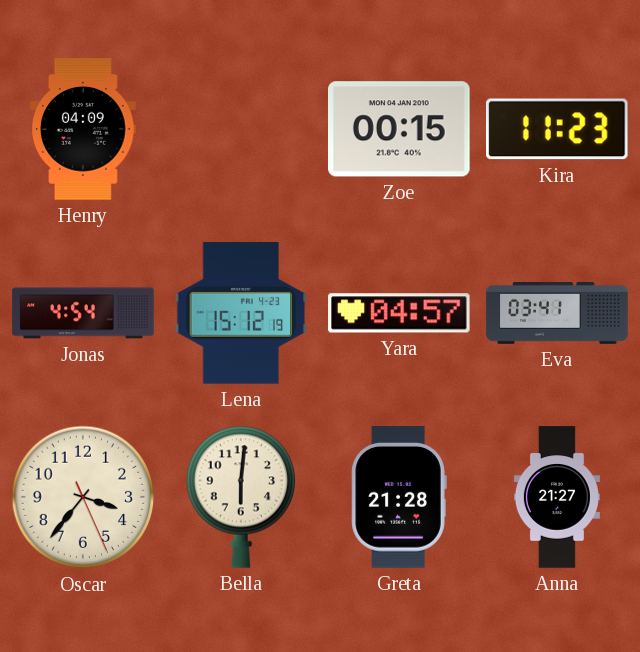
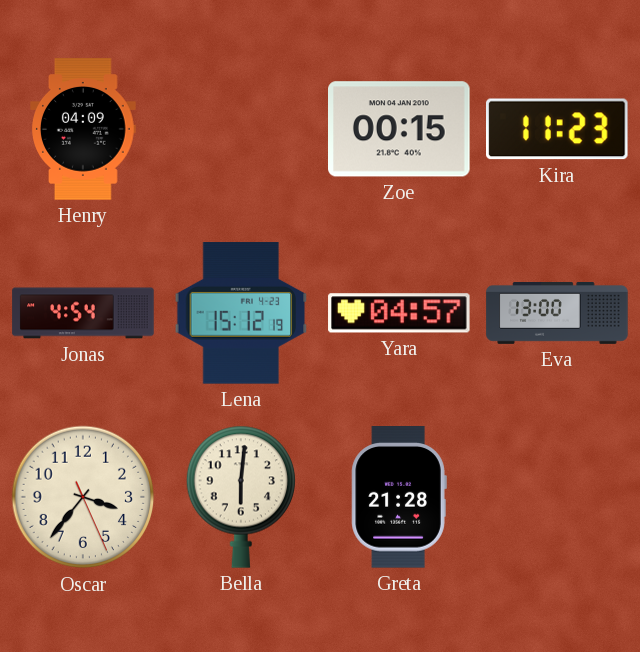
Eva: 03:41 -> 13:00 (557, 314)
Anna: 21:27 -> none (557, 497)
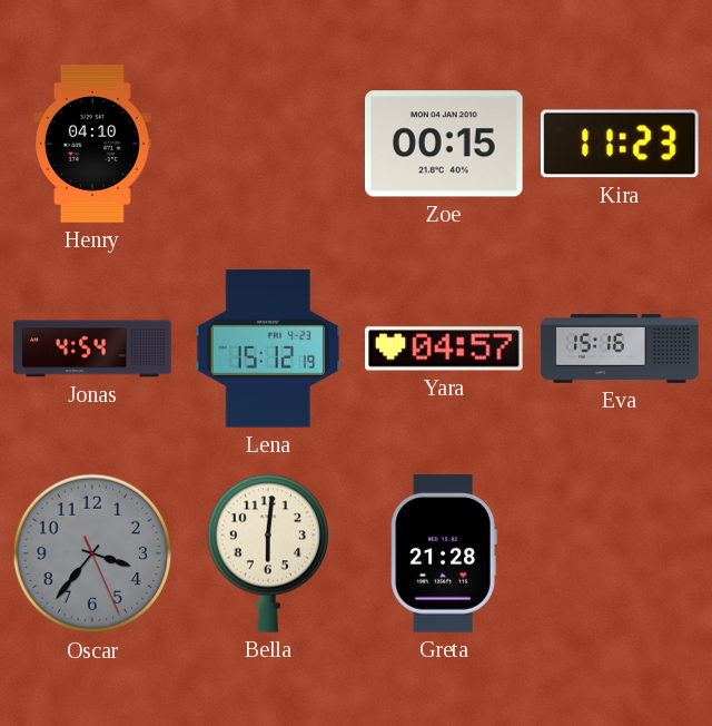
Henry: 04:09 -> 04:10 (93, 144)
Eva: 13:00 -> 15:16 (620, 350)
Oscar dial: cream -> grey (92, 553)
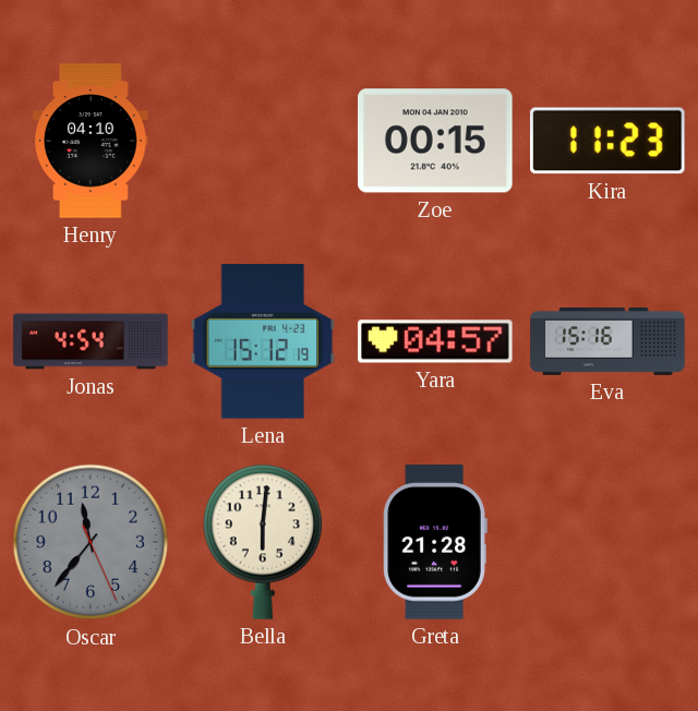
Oscar: 3:36 -> 11:36 (91, 542)
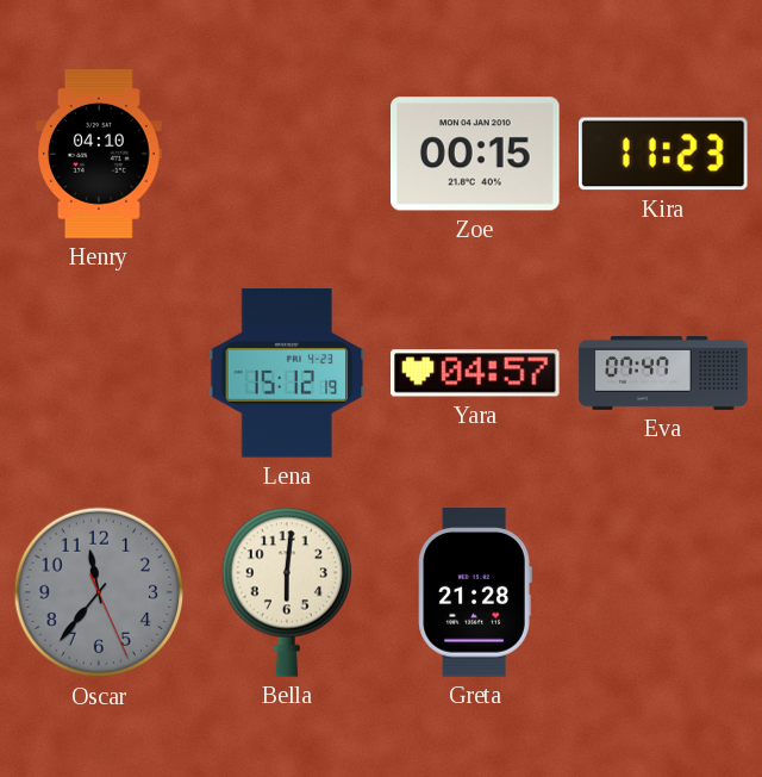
Jonas: 4:54 -> none (91, 341)
Eva: 15:16 -> 07:47 (663, 374)
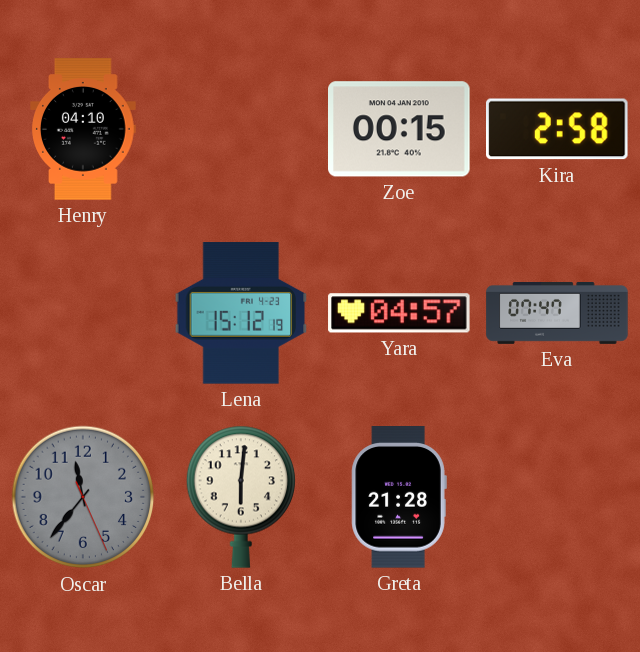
Kira: 11:23 -> 2:58 (558, 129)
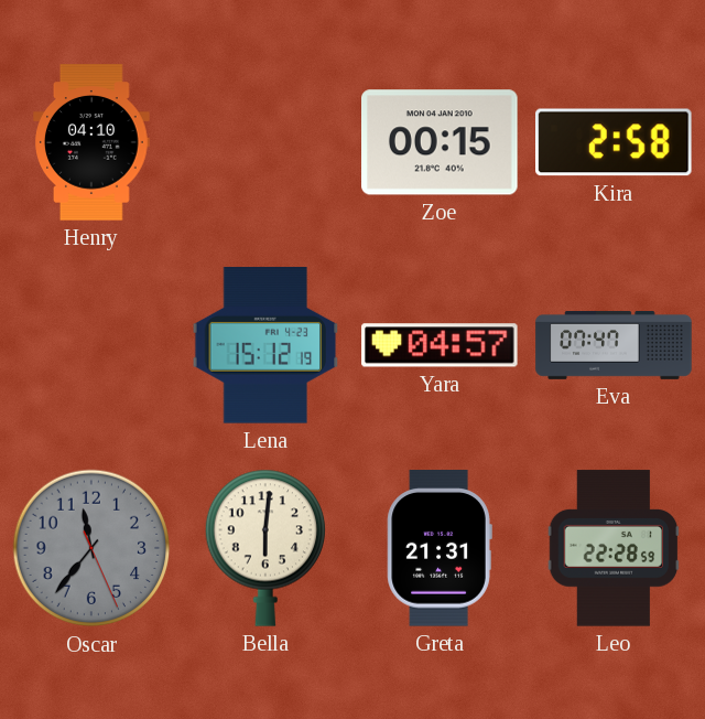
Greta: 21:28 -> 21:31 (440, 548)
Leo: none -> 22:28 (614, 548)
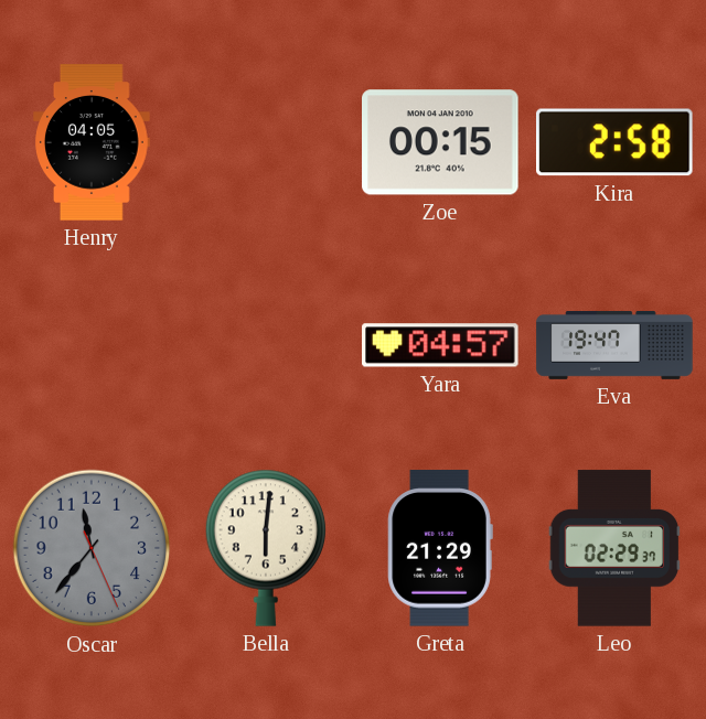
Henry: 04:10 -> 04:05 (93, 142)
Lena: 15:12 -> none (265, 345)
Eva: 07:47 -> 19:47 (614, 346)
Greta: 21:31 -> 21:29 (440, 548)
Leo: 22:28 -> 02:29 (614, 548)
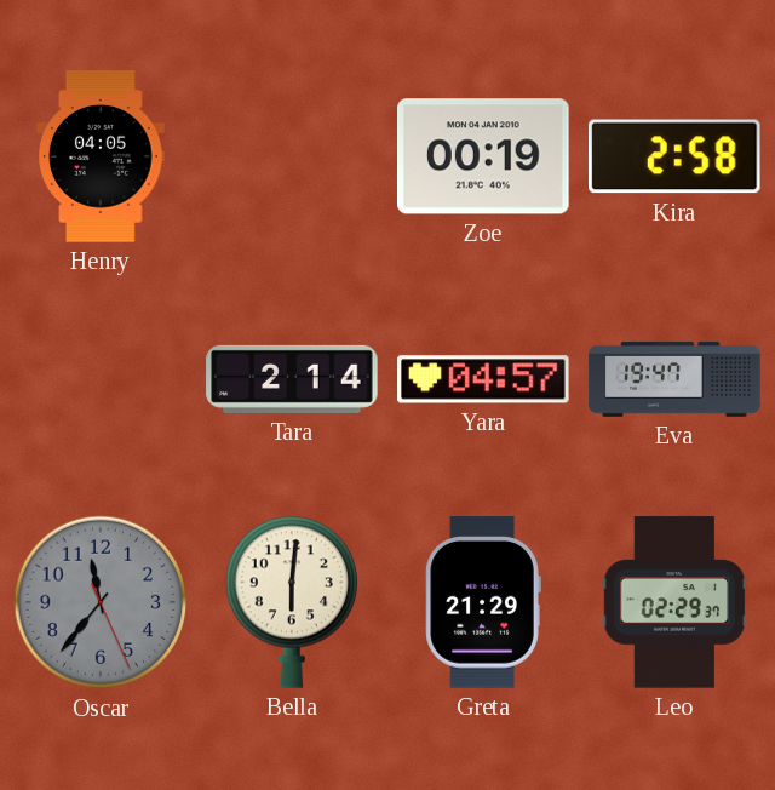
Zoe: 00:15 -> 00:19 (483, 156)
Tara: none -> 2:14 (292, 379)
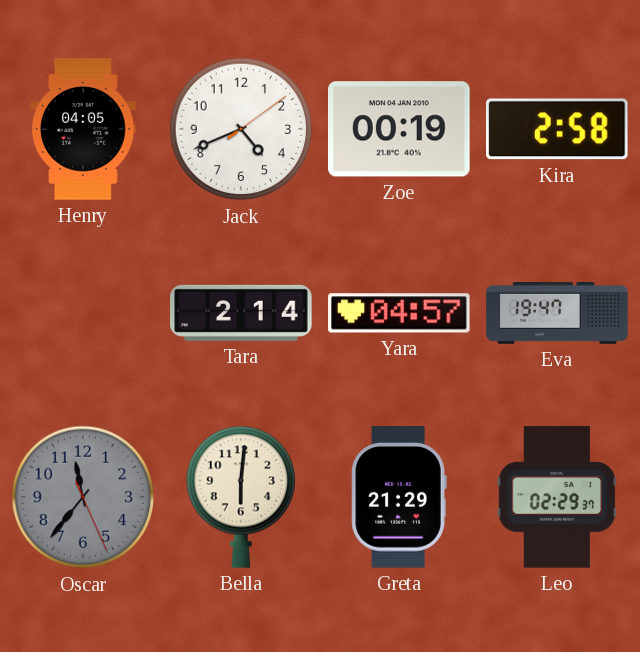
Jack: none -> 4:41 (241, 129)
